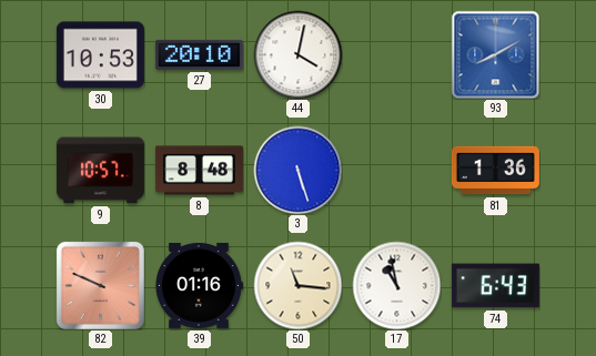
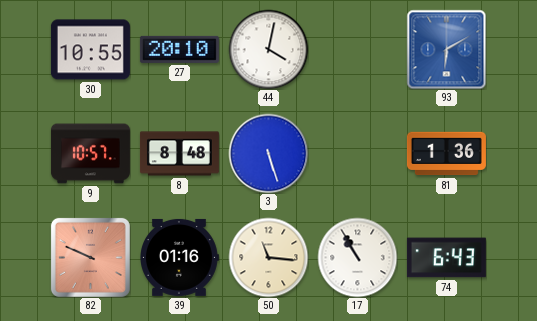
30: 10:53 -> 10:55 (90, 50)
93: 8:10 -> 6:10 (446, 49)
17: 10:58 -> 10:55 (357, 257)
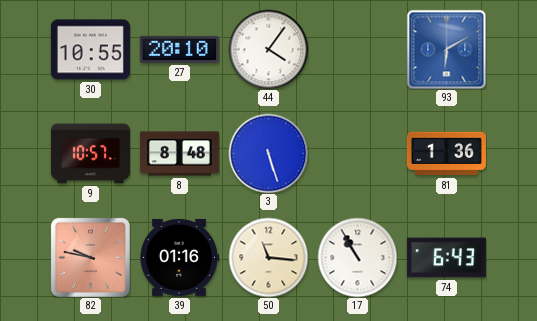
44: 4:02 -> 4:06 (268, 49)
82: 9:49 -> 9:47 (90, 257)
